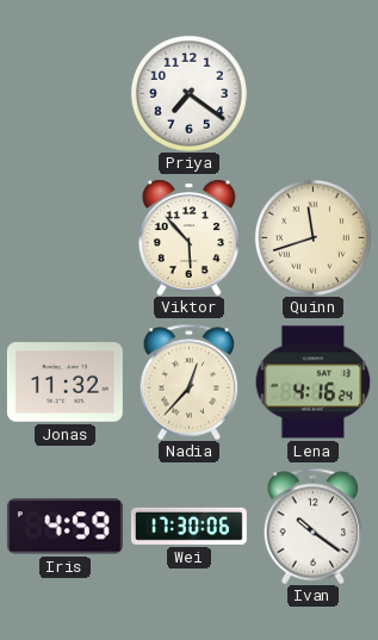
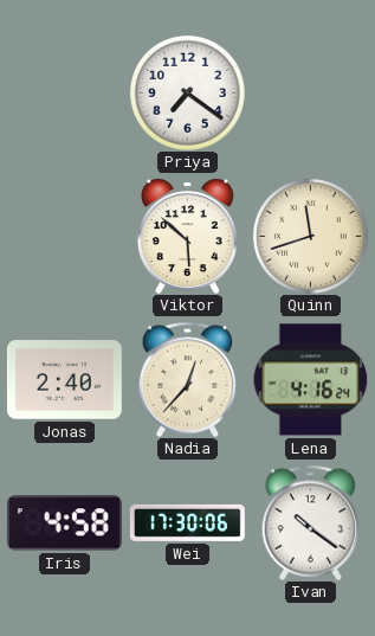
Viktor: 5:53 -> 5:52 (187, 236)
Jonas: 11:32 -> 2:40 (64, 380)
Iris: 4:59 -> 4:58 (64, 523)
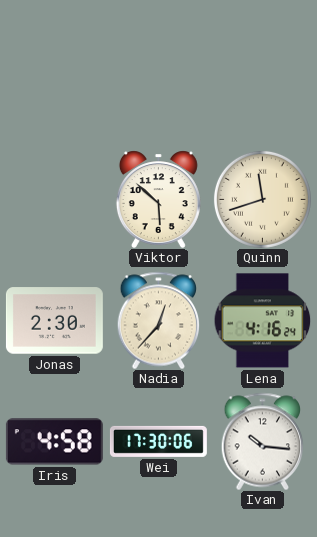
Priya: 7:21 -> none (187, 92)
Jonas: 2:40 -> 2:30 (54, 321)
Ivan: 10:21 -> 10:16 (263, 441)
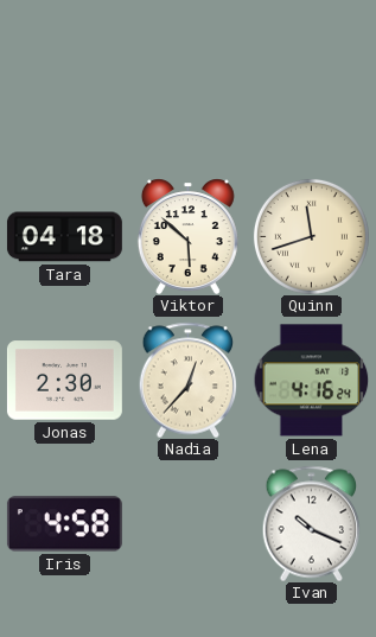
Tara: none -> 04:18 (64, 237)
Wei: 17:30 -> none (158, 441)
Ivan: 10:16 -> 10:19 (312, 523)
